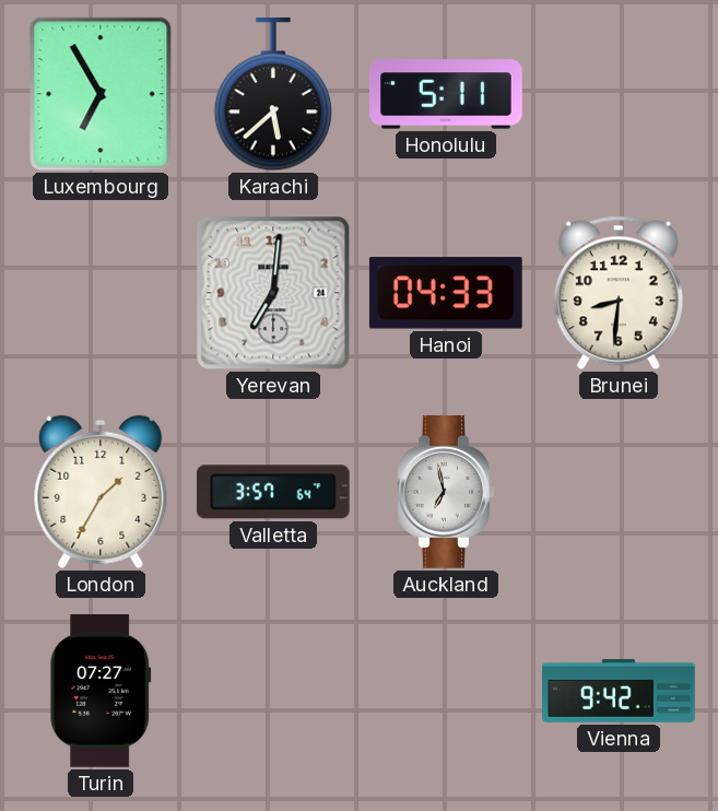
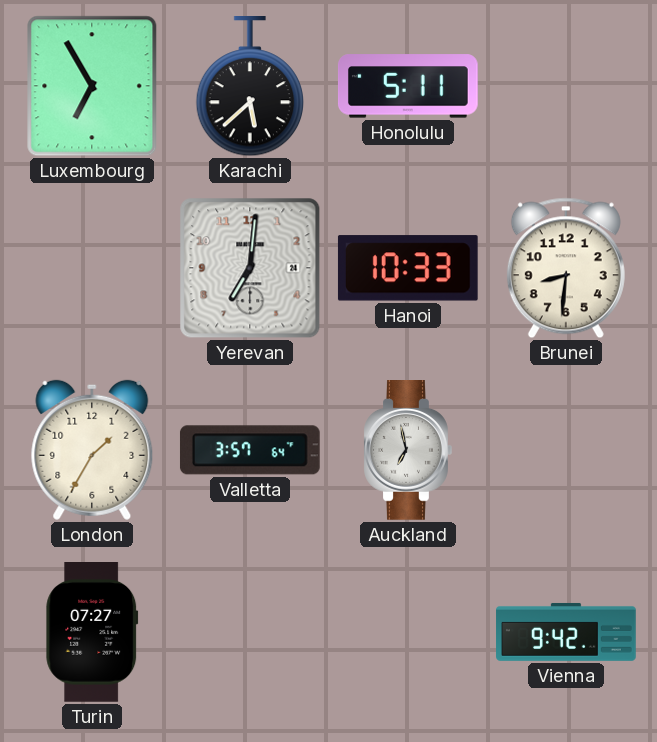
Hanoi: 04:33 -> 10:33 (408, 268)
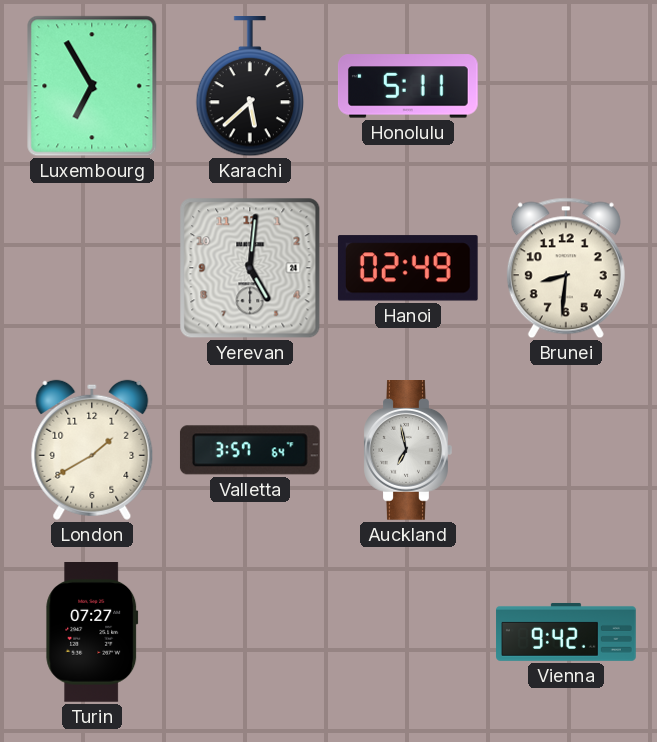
Yerevan: 7:01 -> 5:01 (250, 268)
Hanoi: 10:33 -> 02:49 (408, 268)
London: 1:35 -> 1:40 (92, 450)
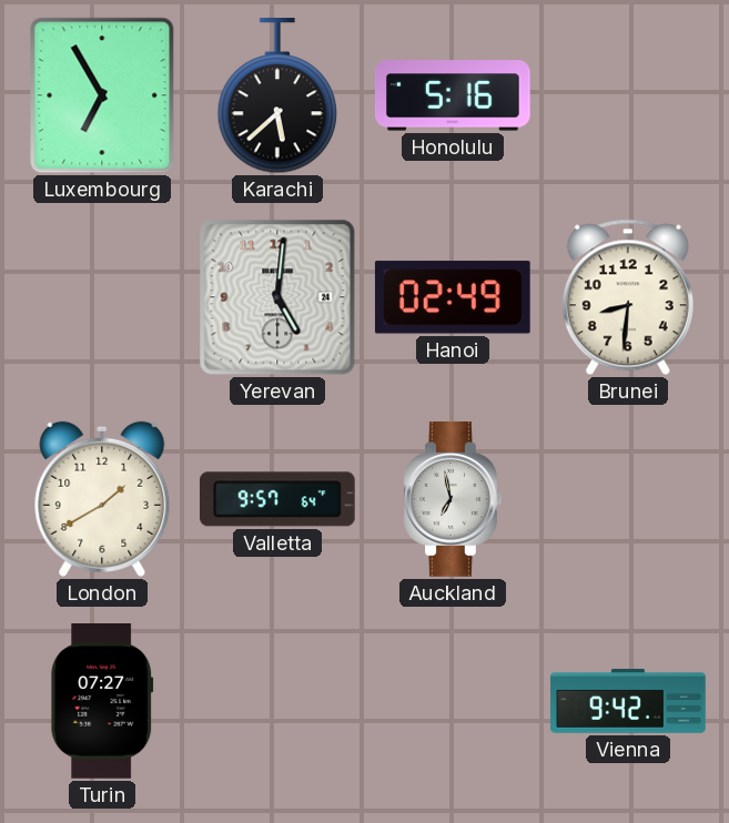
Honolulu: 5:11 -> 5:16 (453, 95)
Valletta: 3:57 -> 9:57 (277, 499)
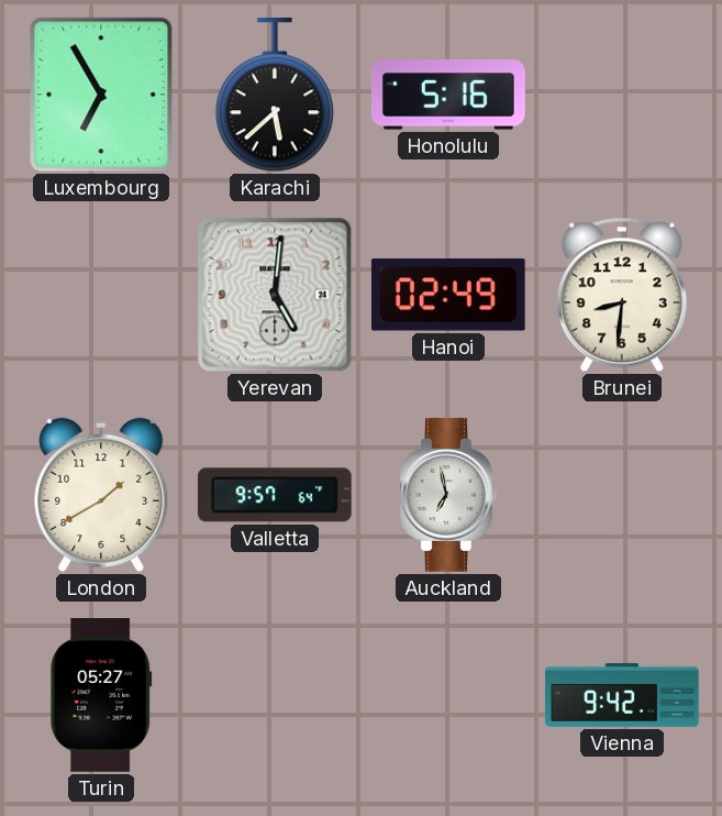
Turin: 07:27 -> 05:27 (101, 696)
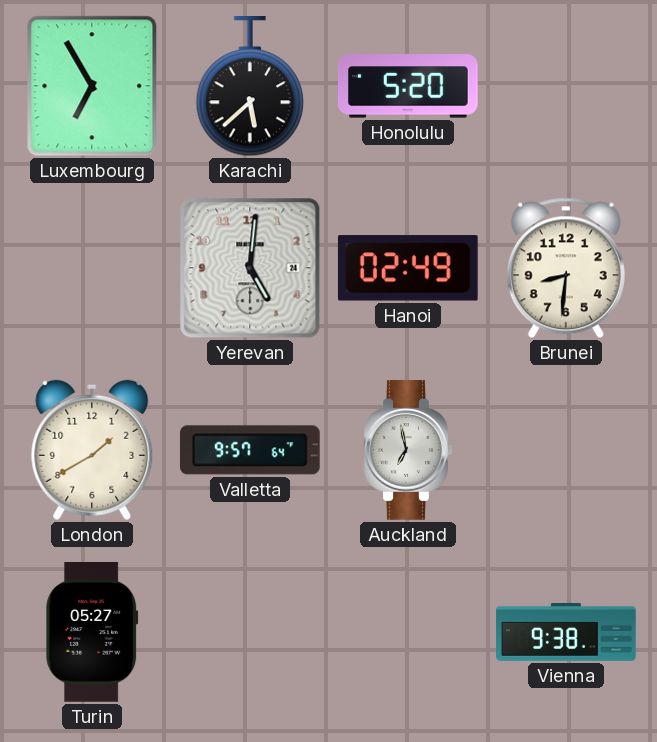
Honolulu: 5:16 -> 5:20 (408, 86)
Vienna: 9:42 -> 9:38 (566, 632)
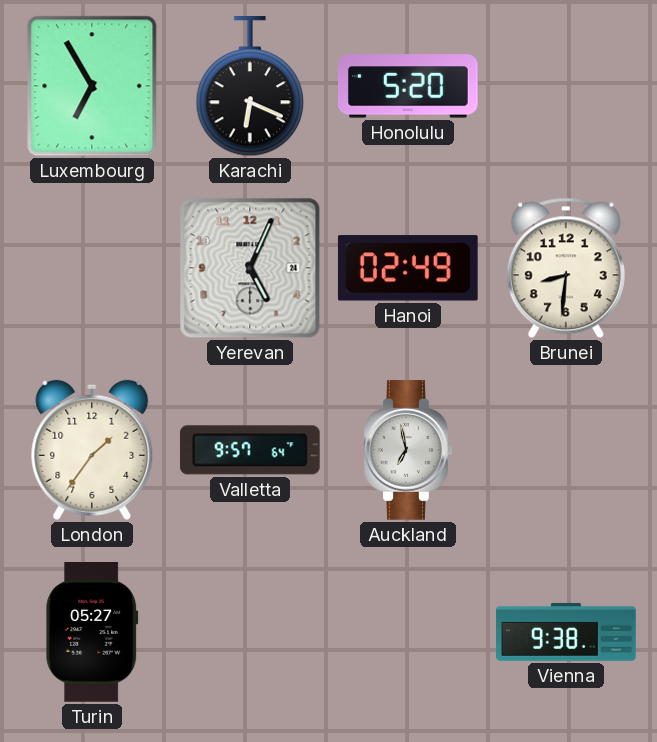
Karachi: 5:38 -> 6:19 (249, 87)
Yerevan: 5:01 -> 5:04 (250, 268)
London: 1:40 -> 1:36 (92, 450)
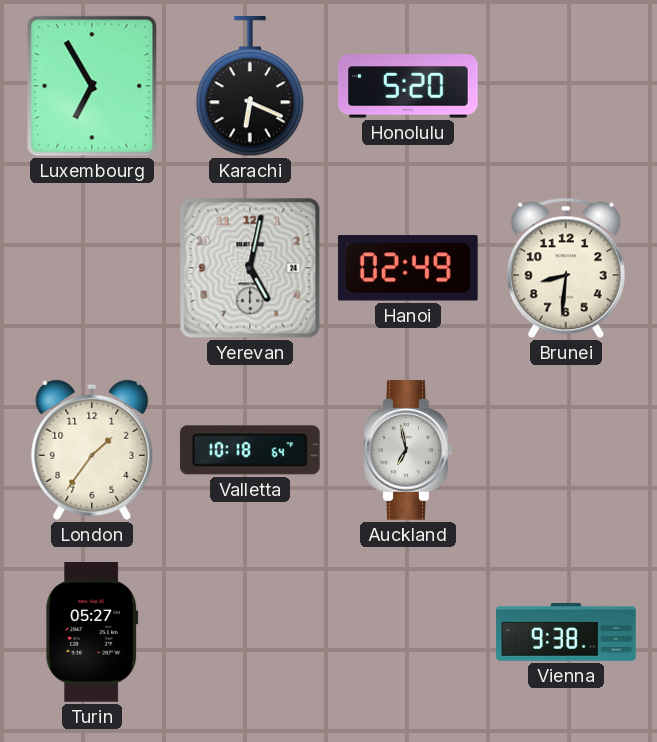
Yerevan: 5:04 -> 5:02 (250, 268)
Valletta: 9:57 -> 10:18 (250, 450)
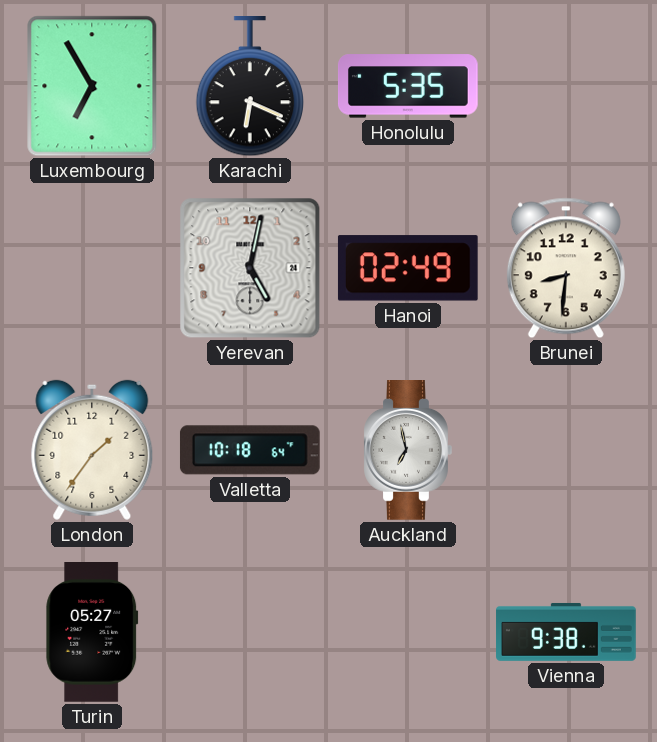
Honolulu: 5:20 -> 5:35 (408, 86)
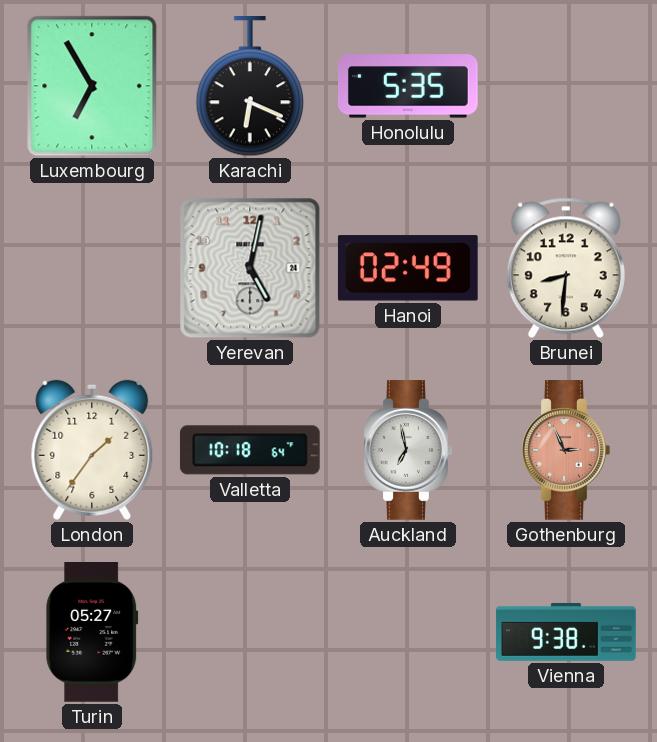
Gothenburg: none -> 2:56 (566, 451)
